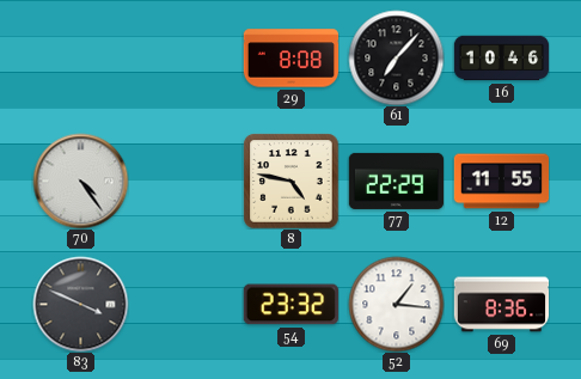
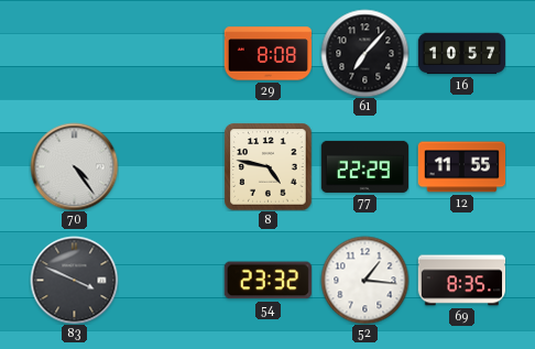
16: 10:46 -> 10:57 (461, 54)
69: 8:36 -> 8:35 (461, 281)
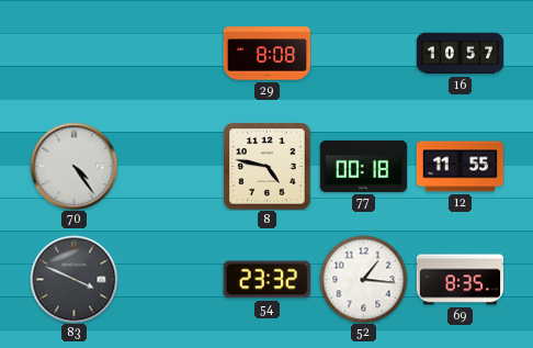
61: 7:07 -> none (364, 53)
77: 22:29 -> 00:18 (363, 166)
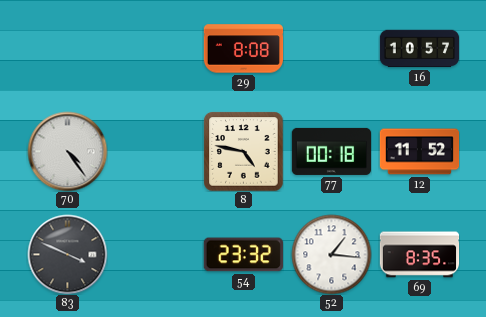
12: 11:55 -> 11:52 (419, 152)
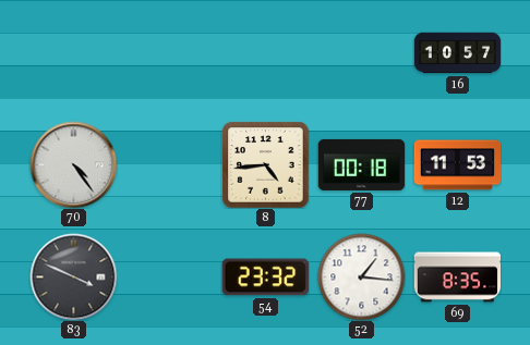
29: 8:08 -> none (243, 49)
8: 4:47 -> 4:44 (265, 164)
12: 11:52 -> 11:53 (457, 165)
